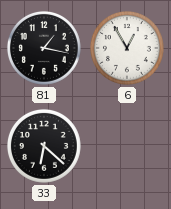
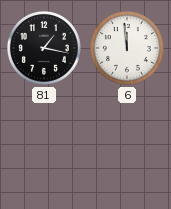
6: 12:55 -> 11:59 (127, 48)
33: 6:22 -> none (44, 146)
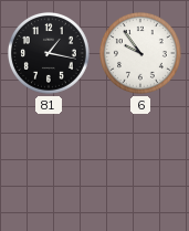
6: 11:59 -> 9:54 (140, 53)
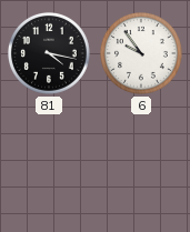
81: 1:17 -> 4:17 (49, 53)
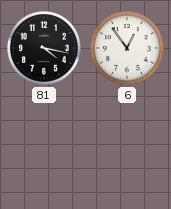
6: 9:54 -> 12:54 (127, 48)
